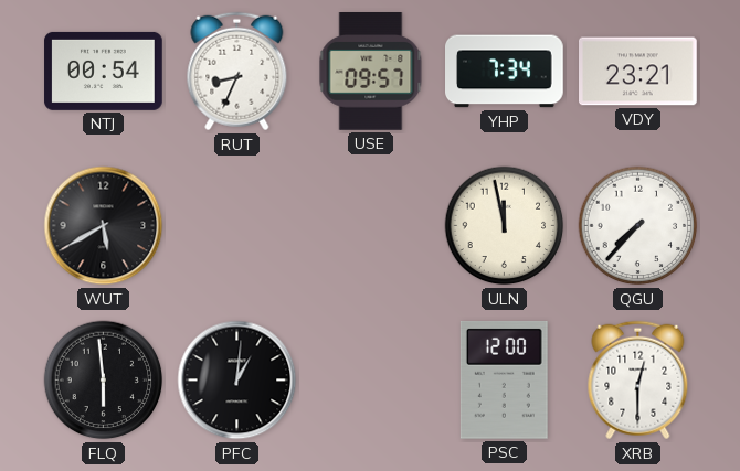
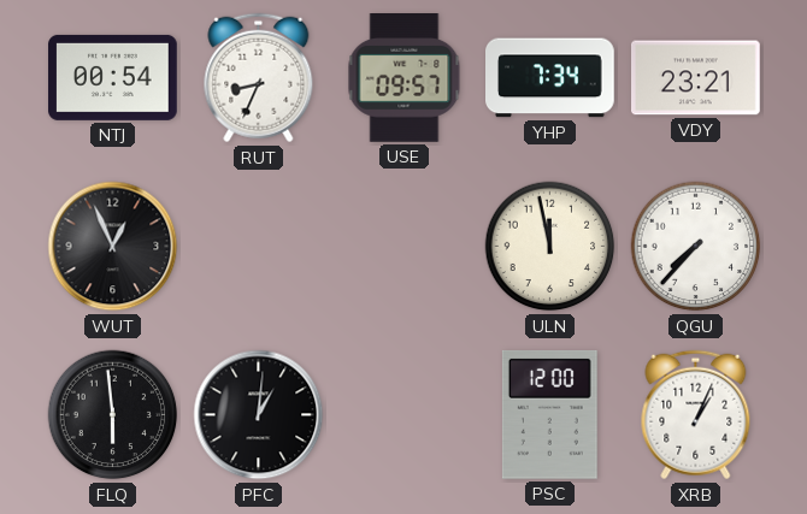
WUT: 5:40 -> 12:56 (113, 247)
XRB: 12:30 -> 1:04 (696, 415)
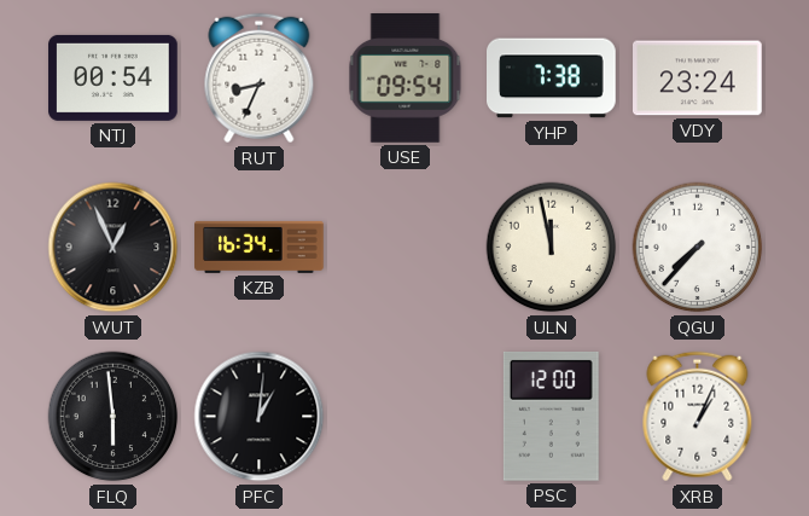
USE: 09:57 -> 09:54 (406, 79)
YHP: 7:34 -> 7:38 (552, 79)
VDY: 23:21 -> 23:24 (698, 79)
KZB: none -> 16:34 (260, 247)
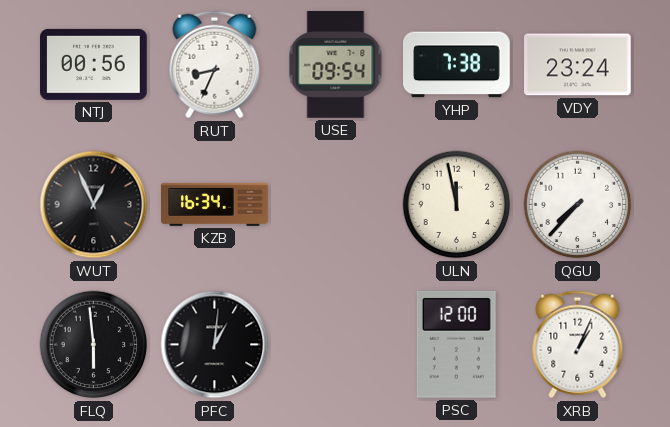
NTJ: 00:54 -> 00:56 (94, 64)
